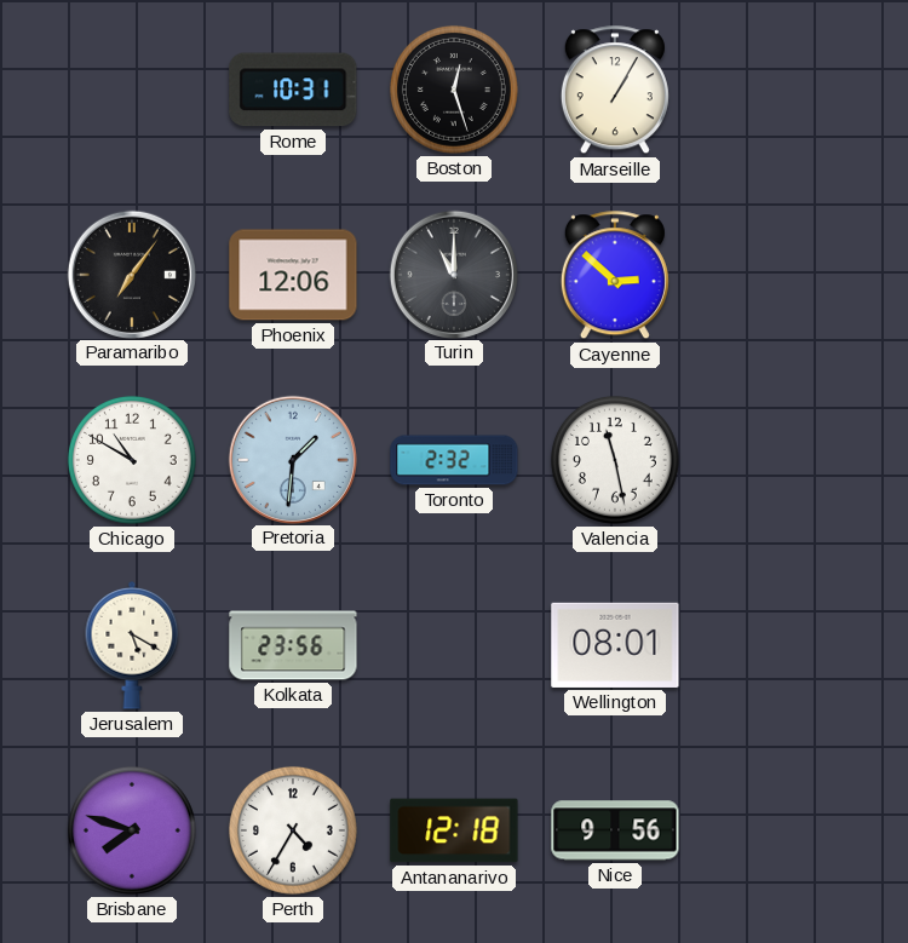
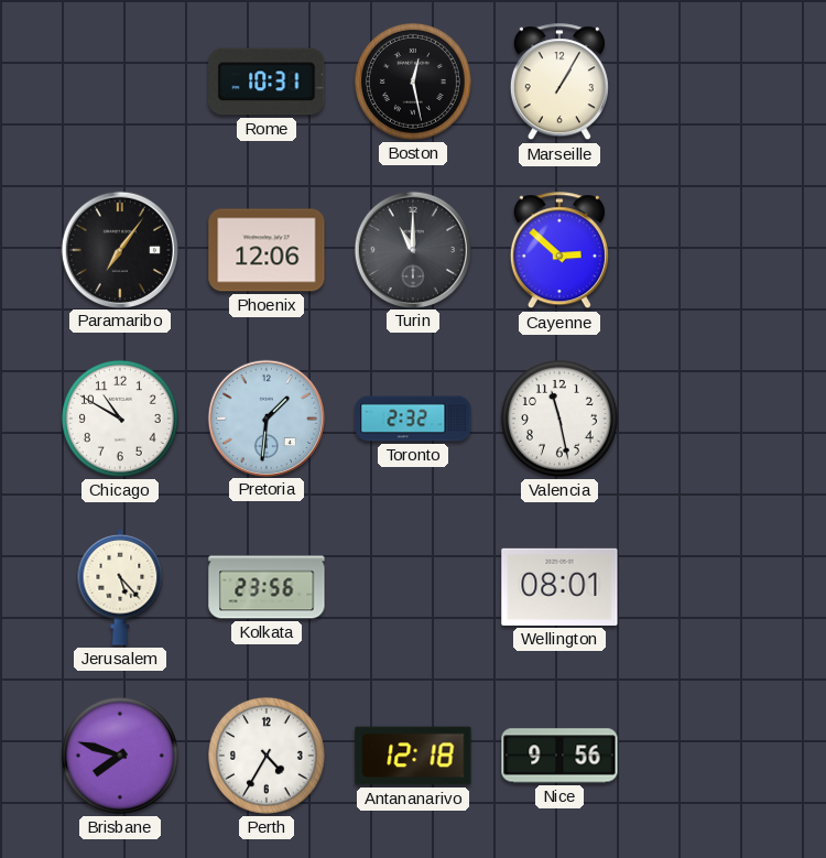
Boston: 12:27 -> 12:28 (413, 82)
Jerusalem: 5:20 -> 5:23 (120, 588)
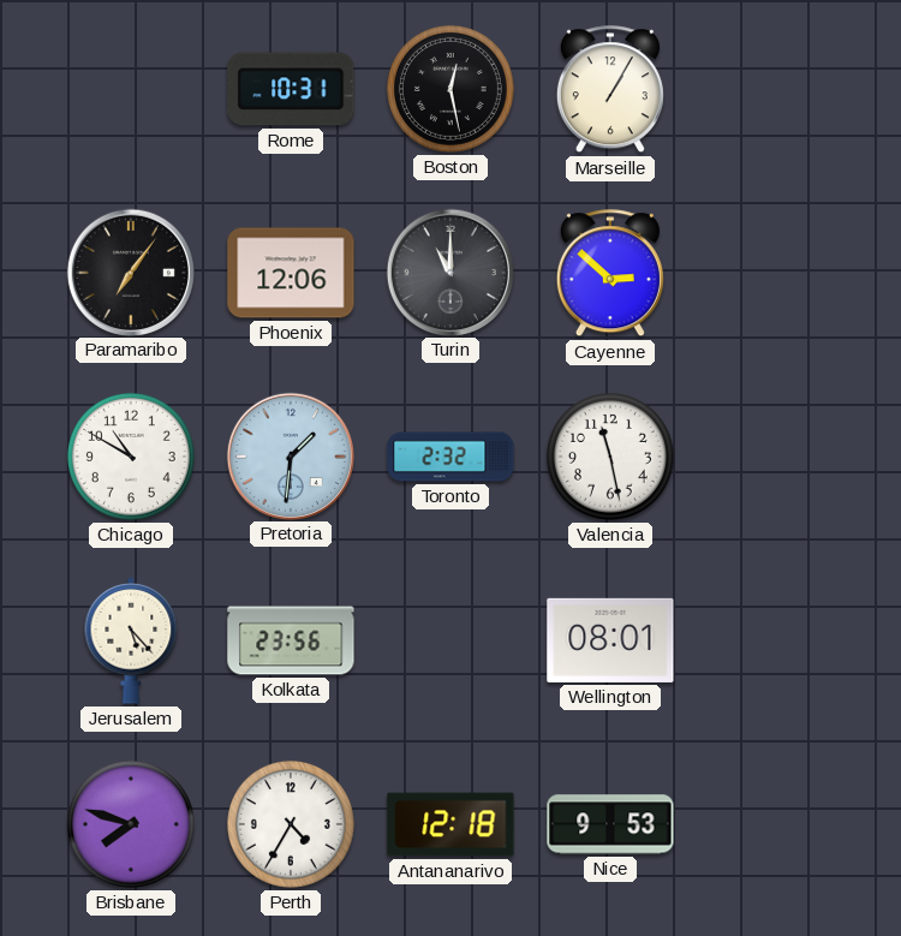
Nice: 9:56 -> 9:53 (610, 824)
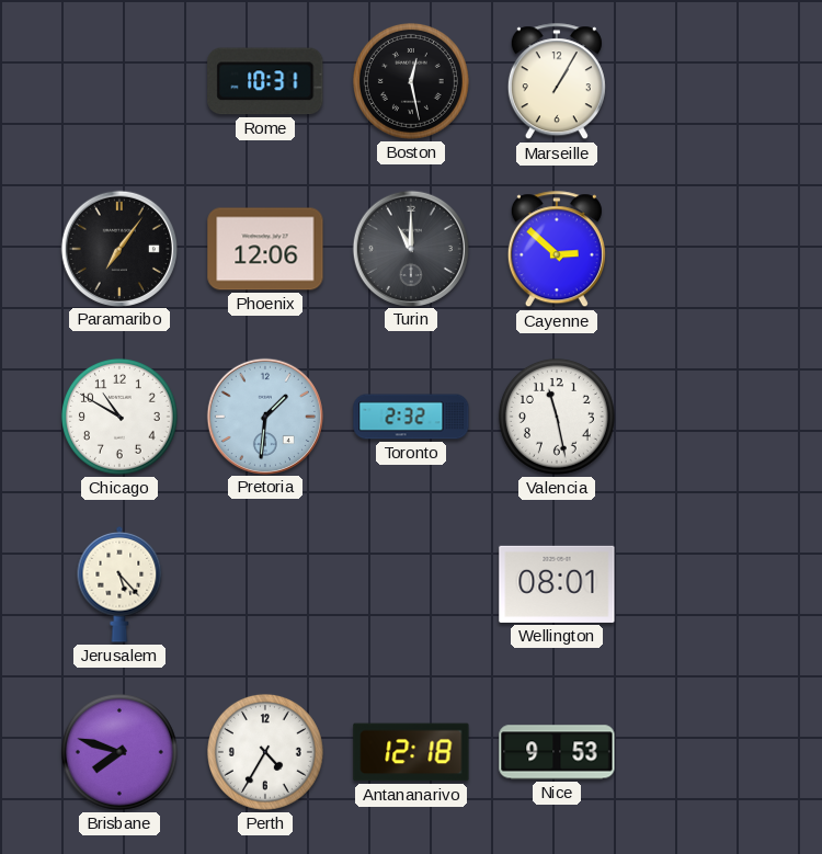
Kolkata: 23:56 -> none (291, 640)
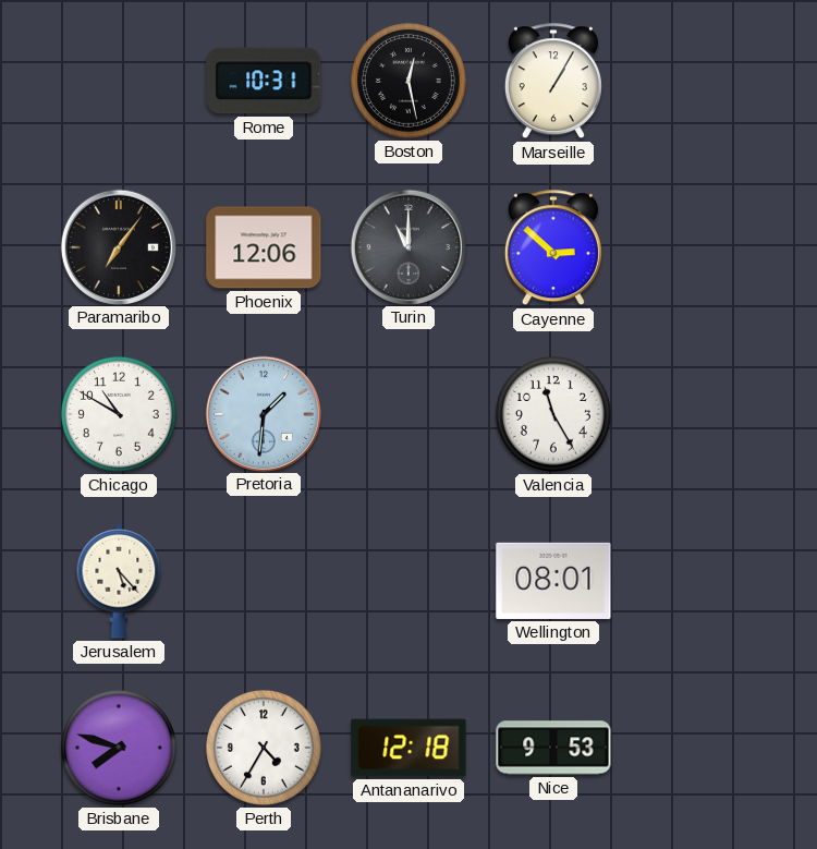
Toronto: 2:32 -> none (411, 417)
Valencia: 11:28 -> 11:25 (553, 414)
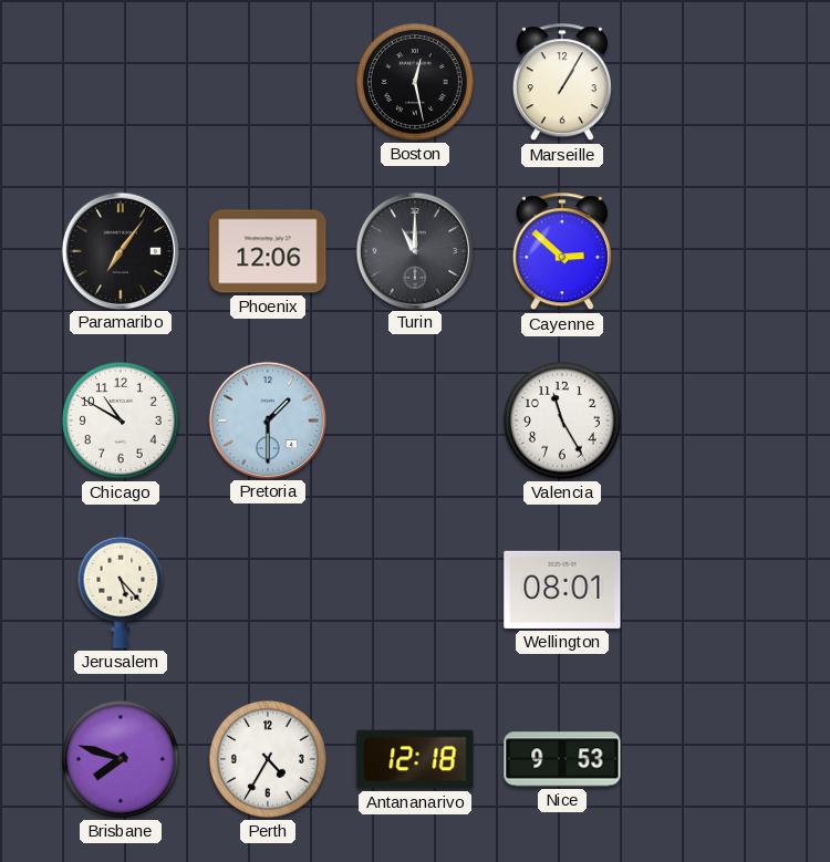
Rome: 10:31 -> none (264, 81)
Pretoria: 1:31 -> 1:30 (267, 419)
